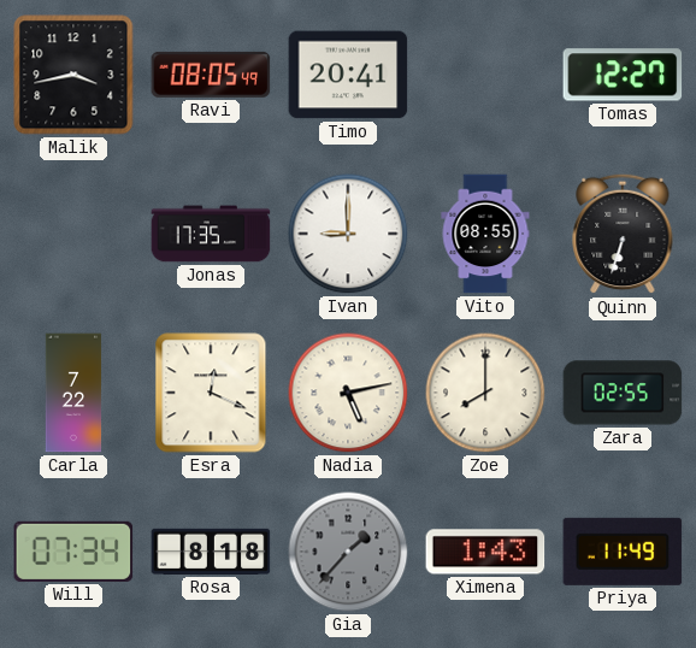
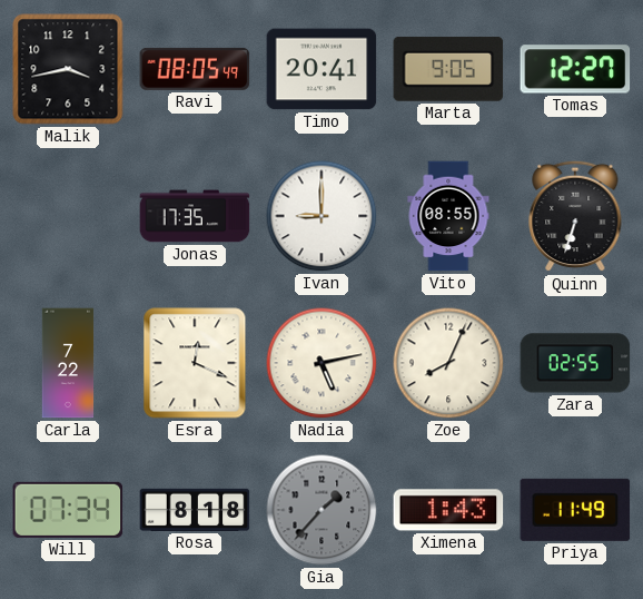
Marta: none -> 9:05 (448, 69)
Zoe: 8:00 -> 8:04 (448, 363)
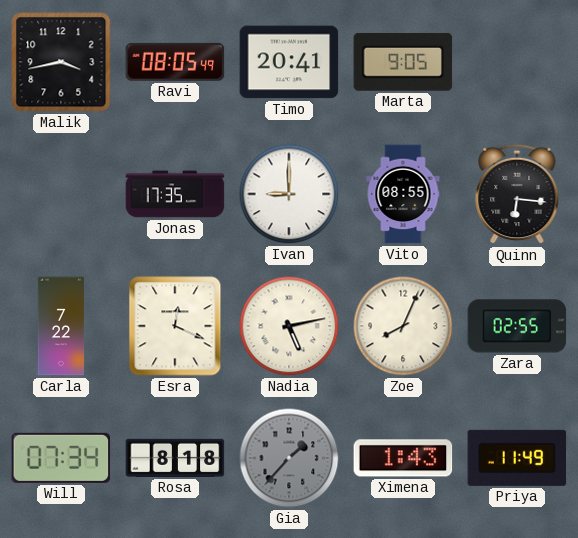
Tomas: 12:27 -> none (575, 69)
Quinn: 6:33 -> 6:16 (517, 194)
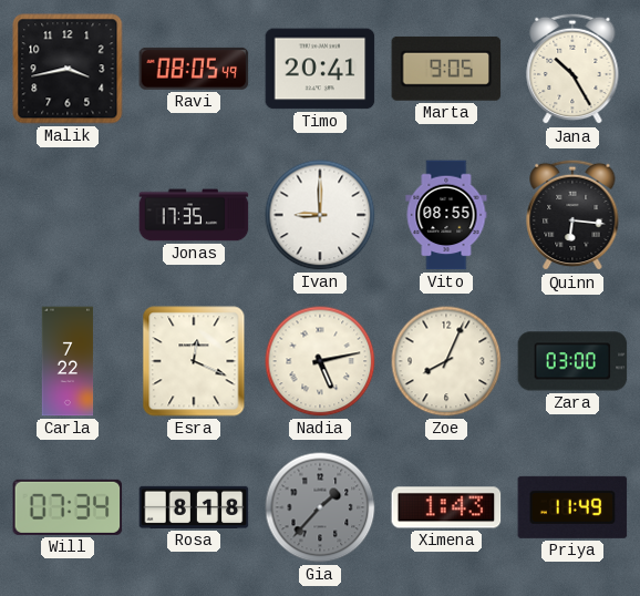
Jana: none -> 10:25 (572, 69)
Zara: 02:55 -> 03:00 (572, 361)
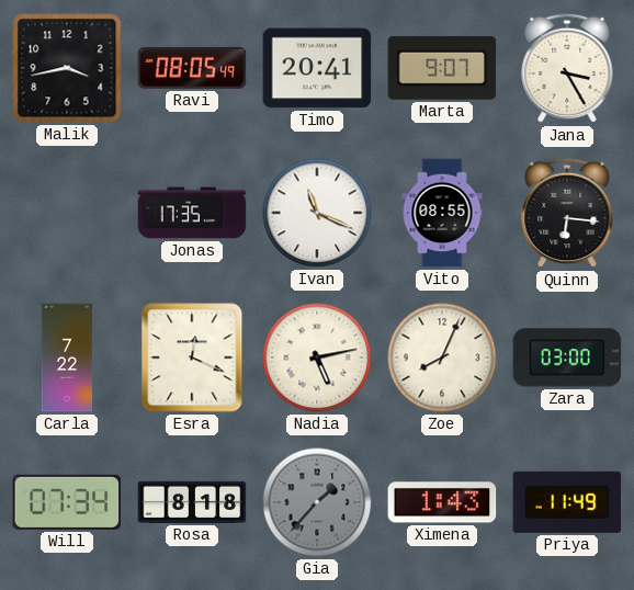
Marta: 9:05 -> 9:07 (442, 68)
Jana: 10:25 -> 3:25 (567, 68)
Ivan: 9:00 -> 11:19 (317, 213)
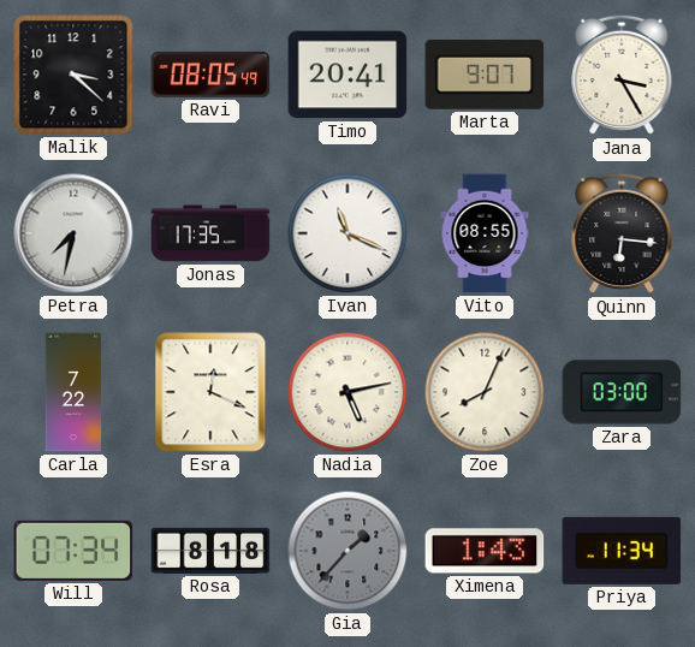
Malik: 3:43 -> 3:22 (73, 75)
Petra: none -> 7:32 (73, 233)
Priya: 11:49 -> 11:34 (622, 551)
